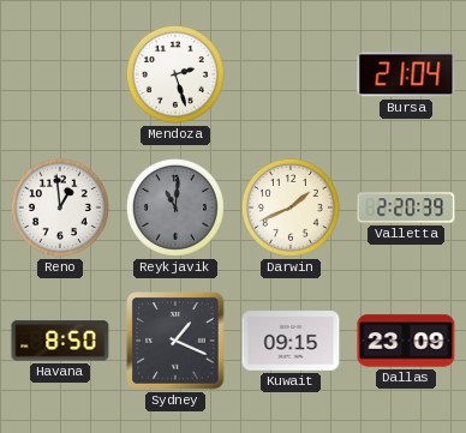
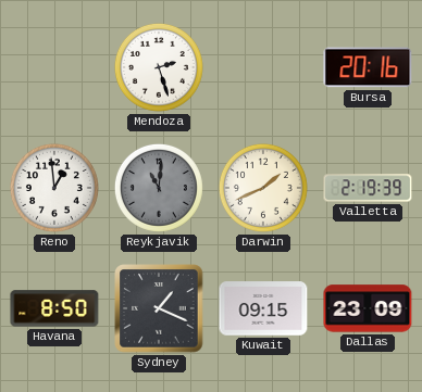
Bursa: 21:04 -> 20:16 (368, 67)
Valletta: 2:20 -> 2:19 (368, 188)
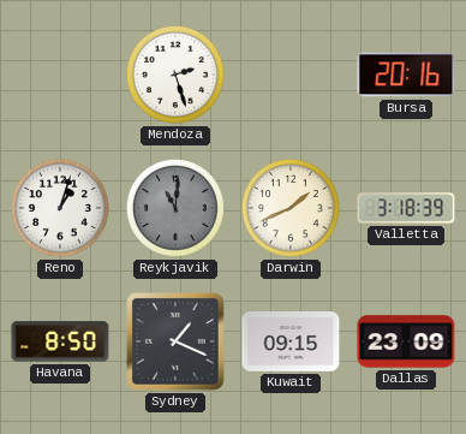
Reno: 12:59 -> 1:03 (60, 208)
Valletta: 2:19 -> 3:18 (406, 208)
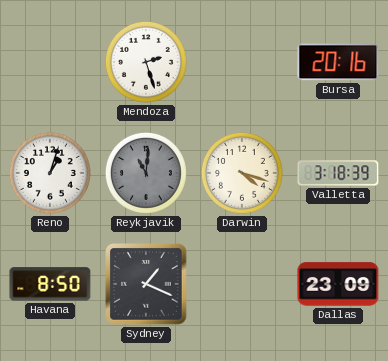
Darwin: 1:41 -> 4:18 (242, 173)
Kuwait: 09:15 -> none (291, 341)
